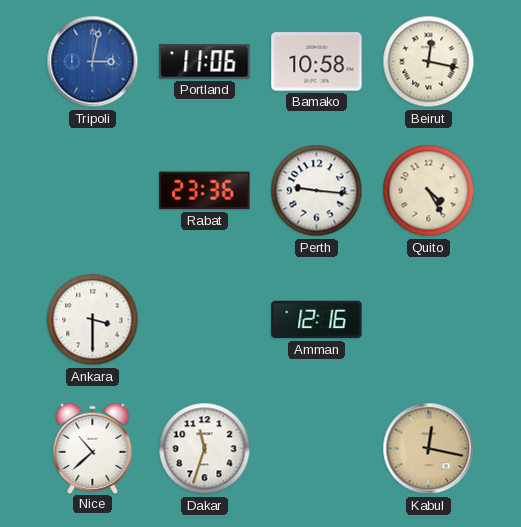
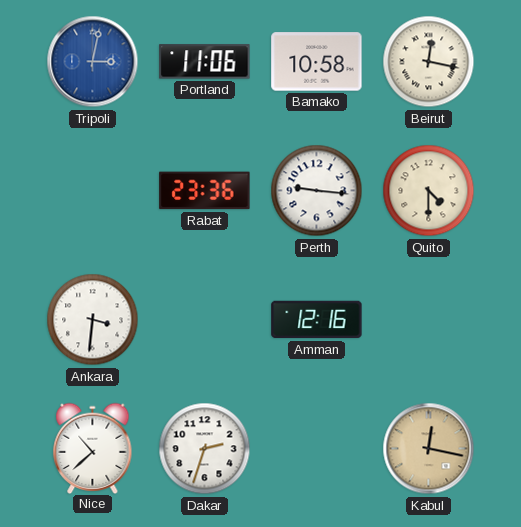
Quito: 4:25 -> 4:30 (429, 191)
Ankara: 3:30 -> 3:31 (93, 320)
Dakar: 11:33 -> 2:33 (205, 449)
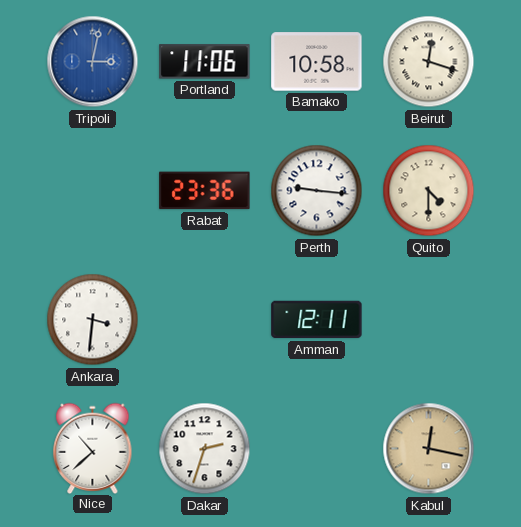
Beirut: 12:17 -> 12:18 (429, 62)
Amman: 12:16 -> 12:11 (317, 320)
